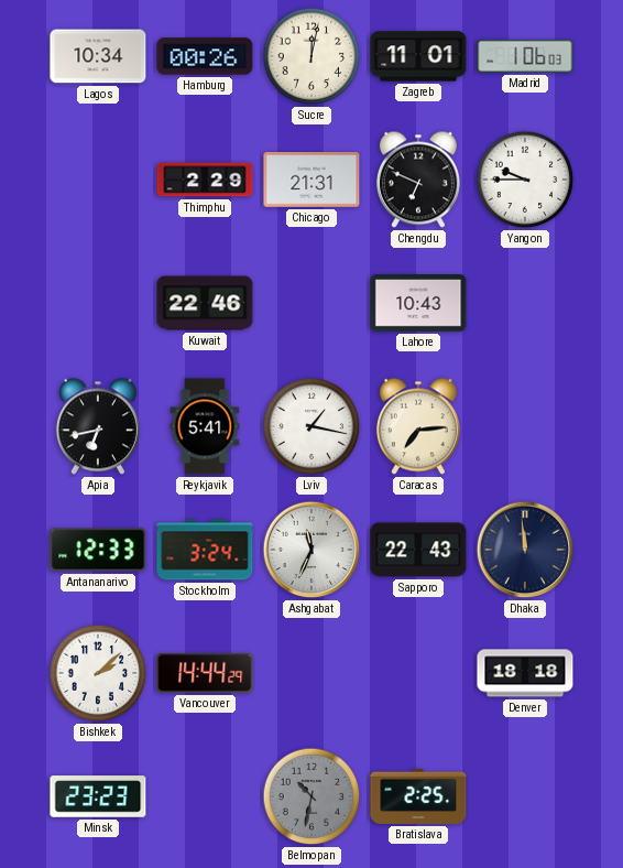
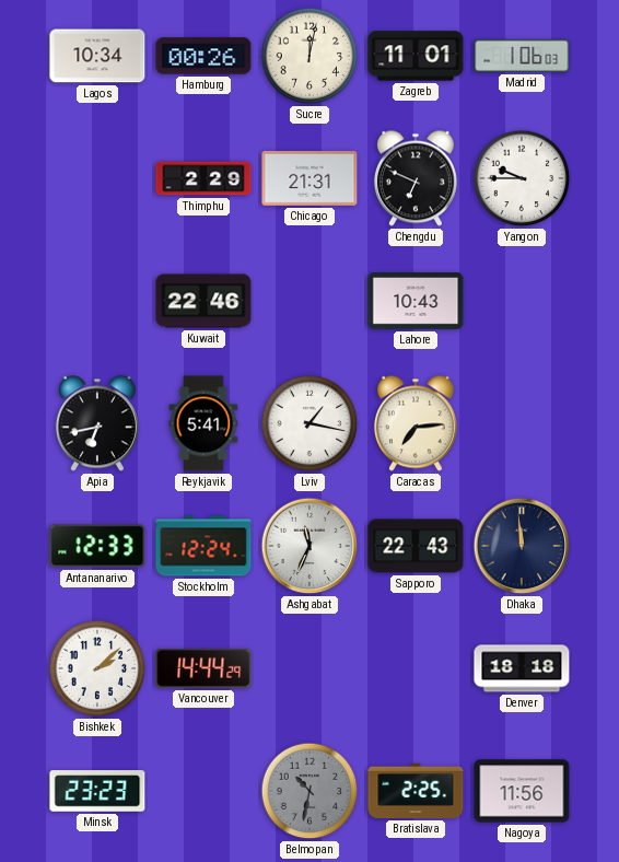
Stockholm: 3:24 -> 12:24 (203, 546)
Nagoya: none -> 11:56 (522, 791)
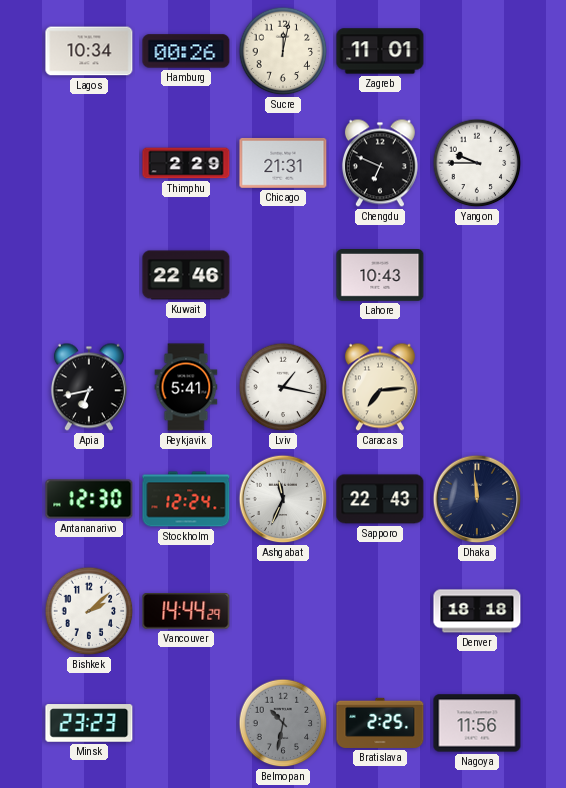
Madrid: 1:06 -> none (522, 56)
Antananarivo: 12:33 -> 12:30 (89, 499)
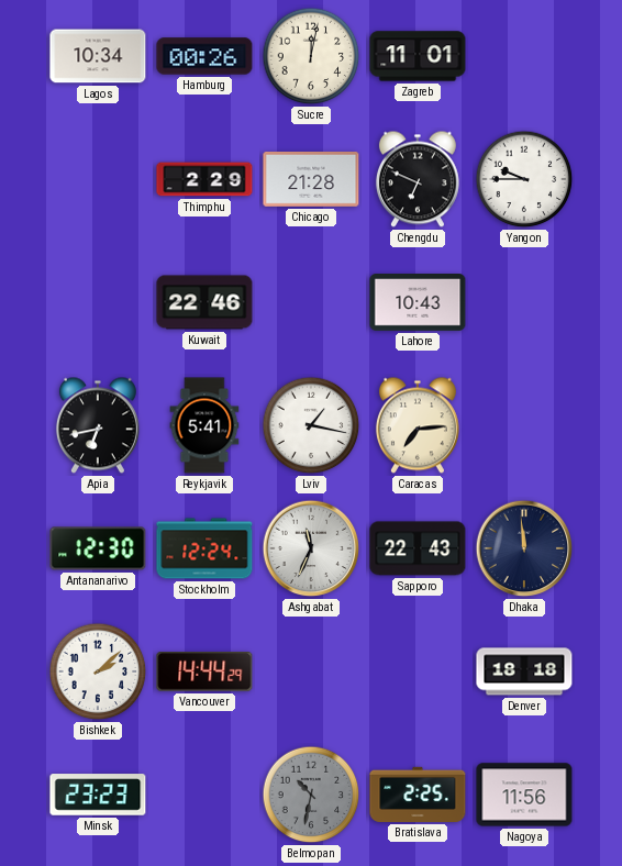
Chicago: 21:31 -> 21:28 (311, 179)
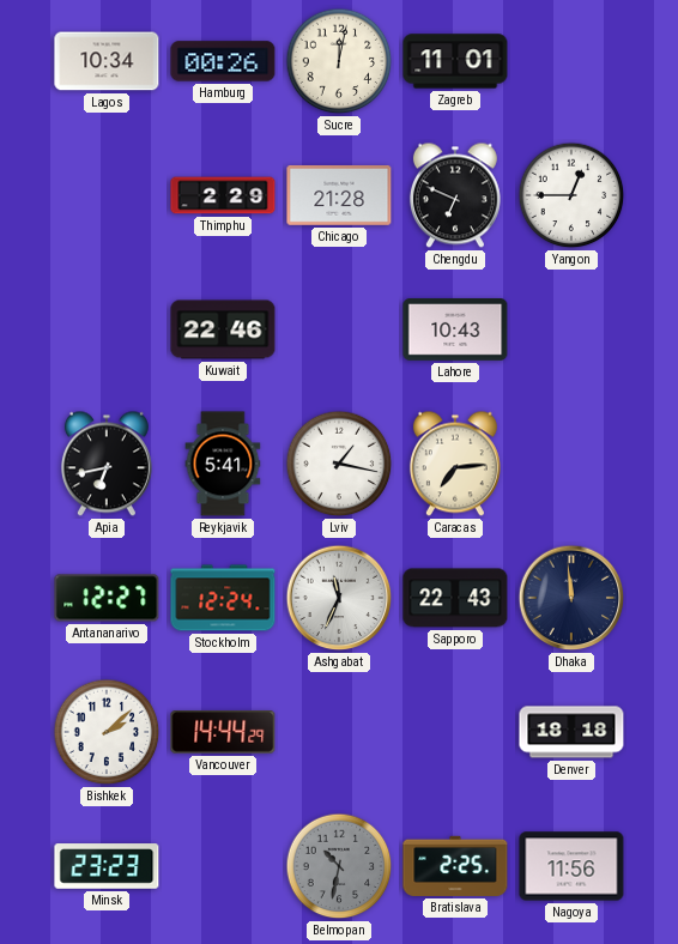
Yangon: 9:45 -> 12:45 (571, 195)
Antananarivo: 12:30 -> 12:27 (107, 598)
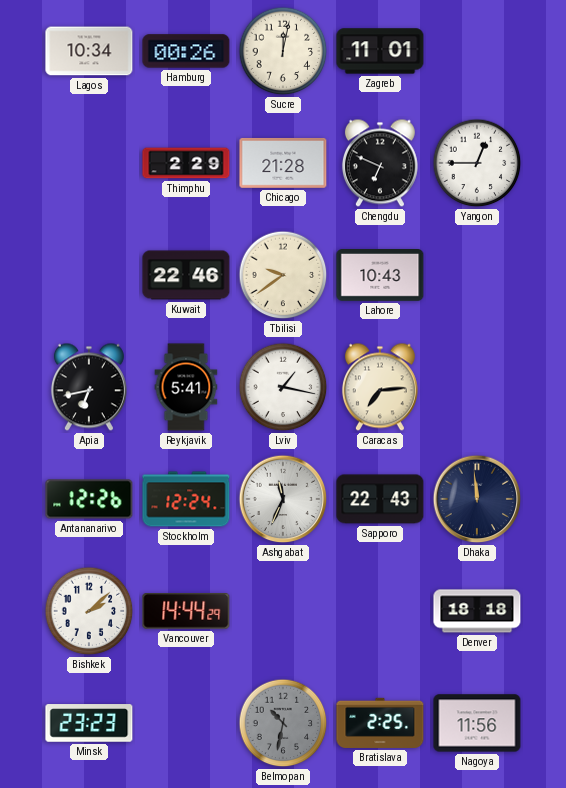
Tbilisi: none -> 9:39 (283, 275)
Antananarivo: 12:27 -> 12:26 (89, 499)
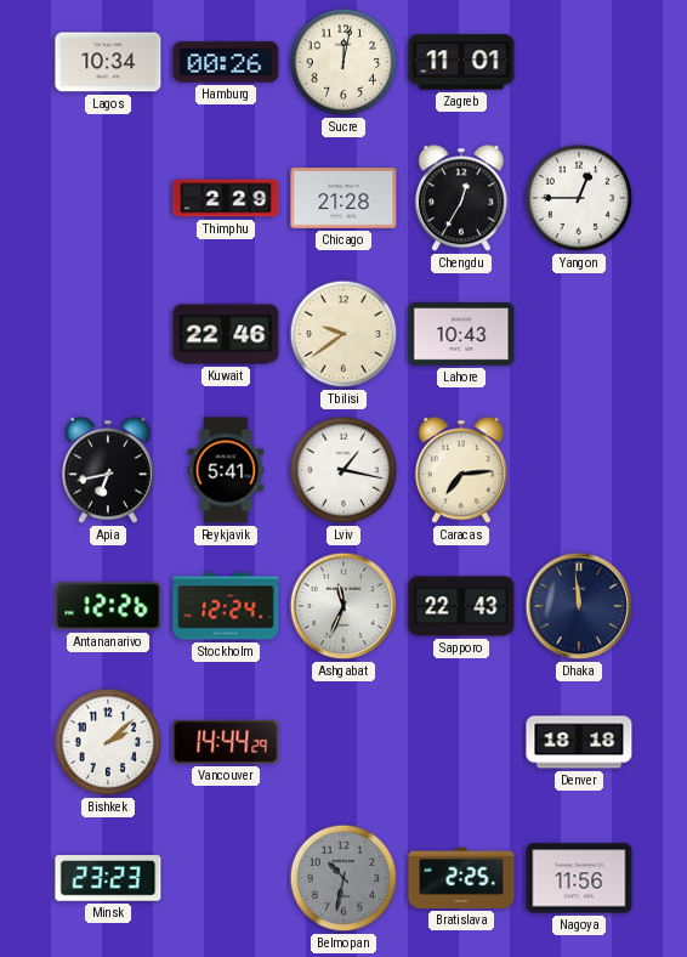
Chengdu: 6:49 -> 12:35 (461, 198)
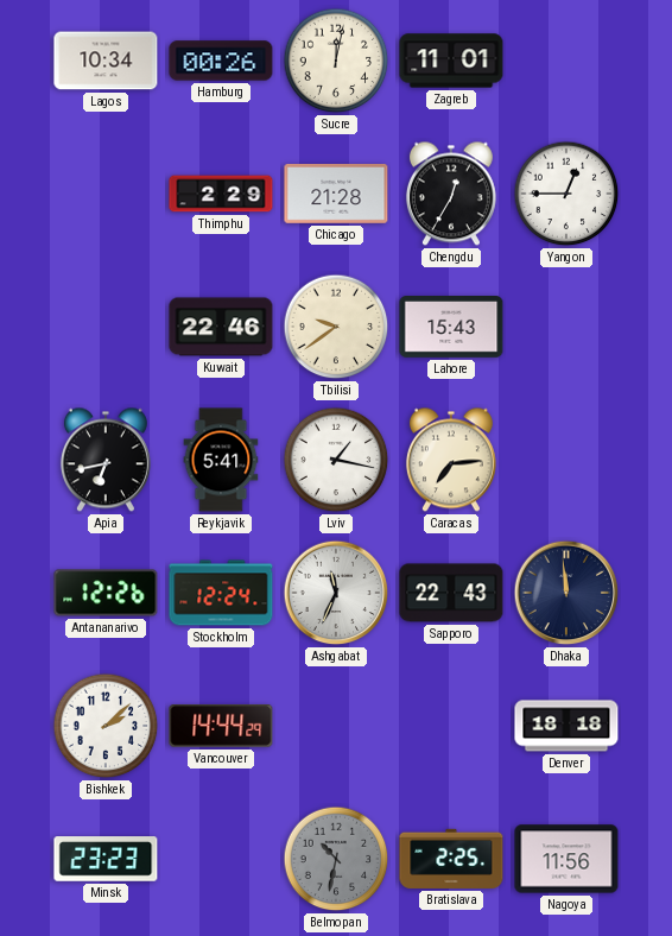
Lahore: 10:43 -> 15:43 (451, 328)
